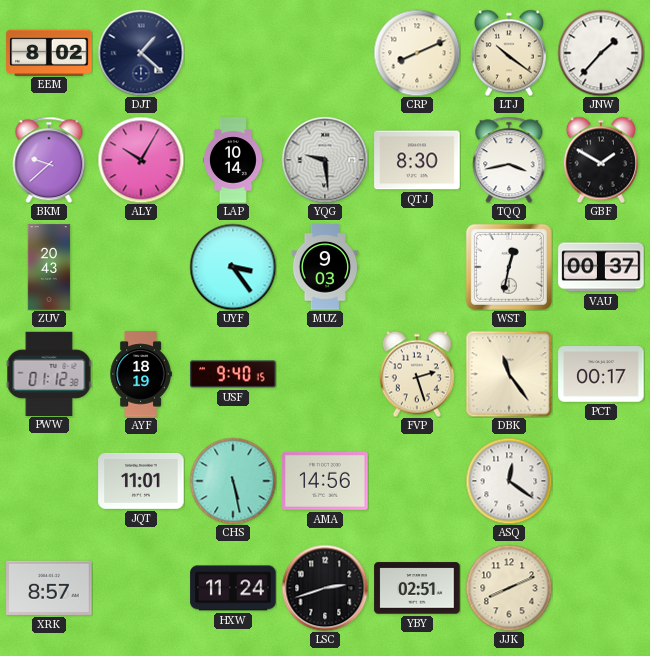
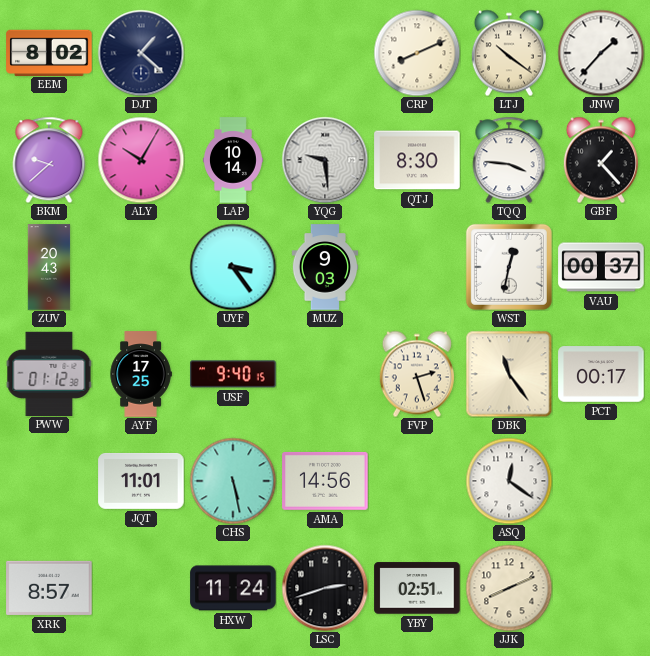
TQQ: 3:43 -> 3:46 (509, 160)
GBF: 1:50 -> 1:23 (601, 160)
AYF: 18:19 -> 17:25 (141, 374)
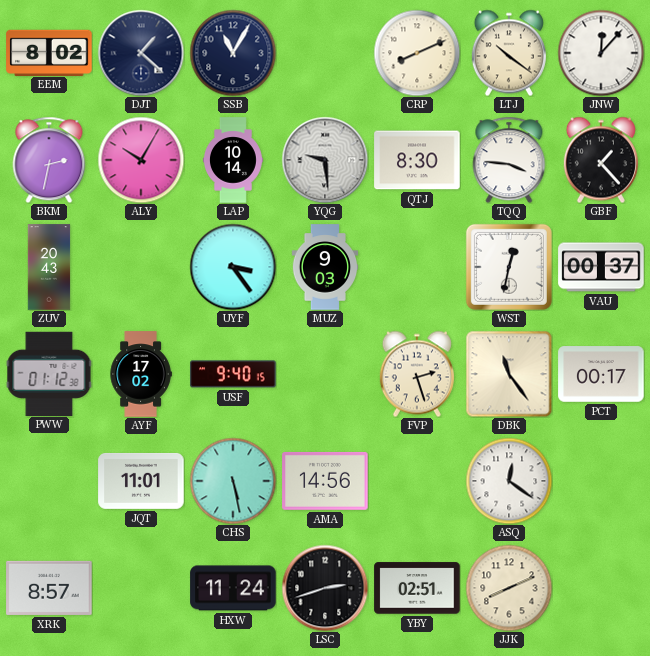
SSB: none -> 11:05 (233, 53)
JNW: 1:37 -> 12:07 (601, 53)
BKM: 9:38 -> 2:32 (49, 160)
AYF: 17:25 -> 17:02 (141, 374)
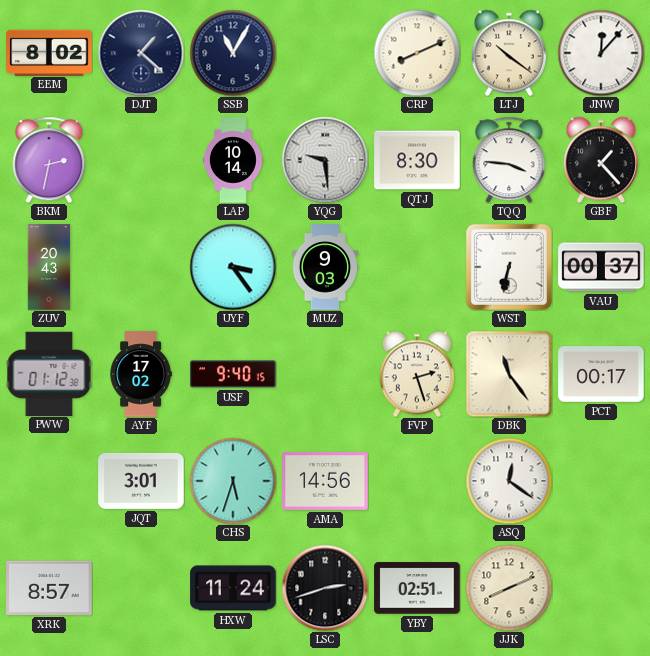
ALY: 10:05 -> none (141, 160)
WST: 12:32 -> 6:32 (509, 267)
JQT: 11:01 -> 3:01 (141, 481)
CHS: 5:28 -> 5:33 (233, 481)
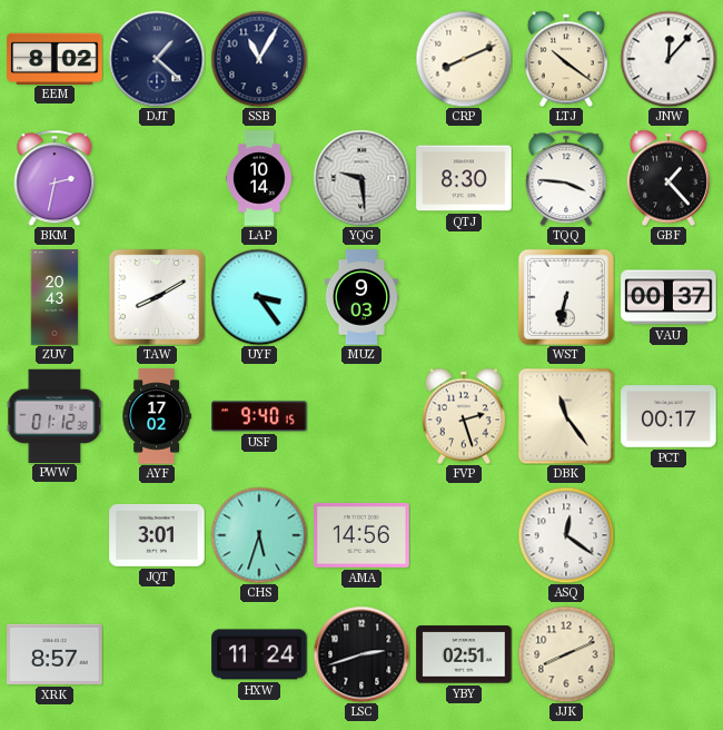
TAW: none -> 8:10 (157, 297)
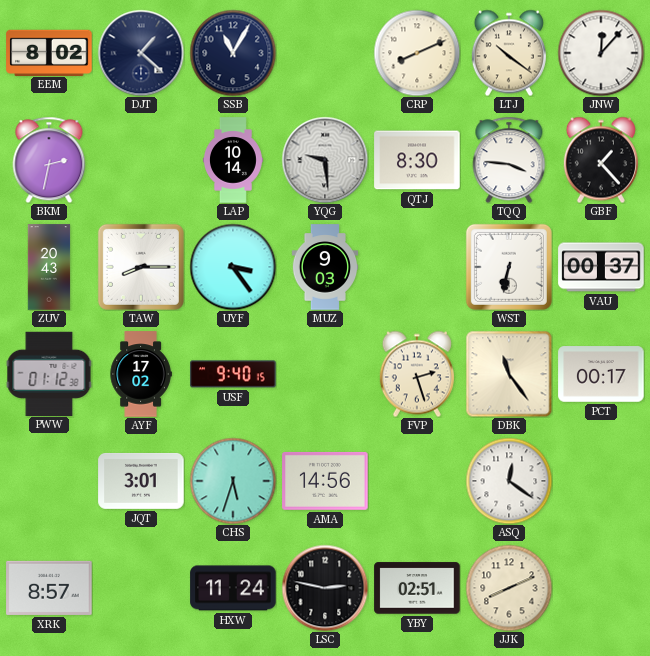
TAW: 8:10 -> 8:15 (141, 267)
LSC: 2:42 -> 2:47 (325, 588)
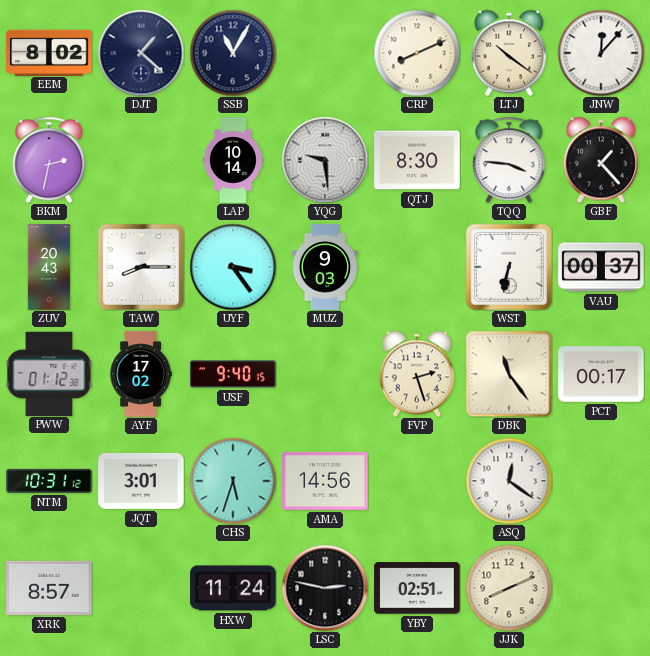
NTM: none -> 10:31 (49, 481)
